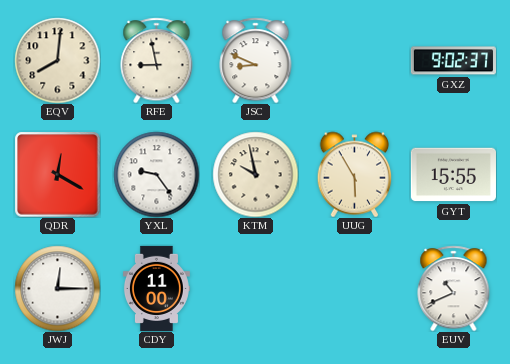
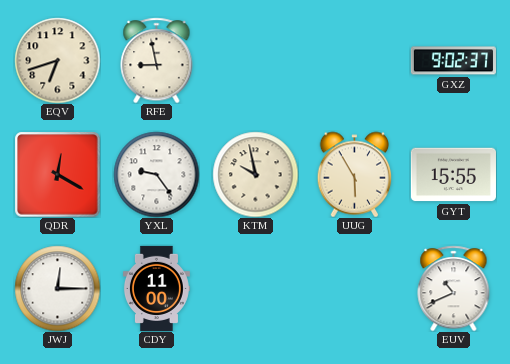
EQV: 8:01 -> 6:42 (57, 60)
JSC: 8:49 -> none (256, 60)
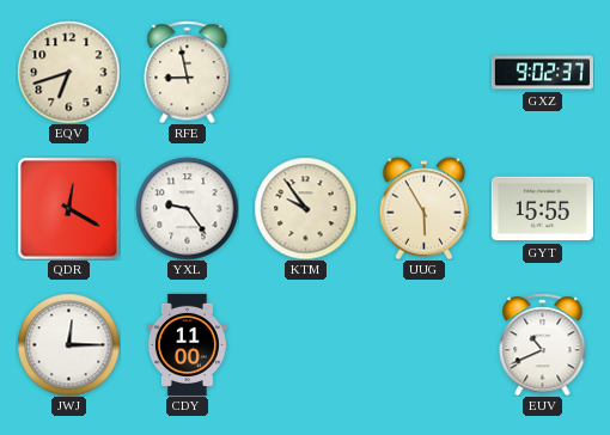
KTM: 9:58 -> 9:54 (305, 208)
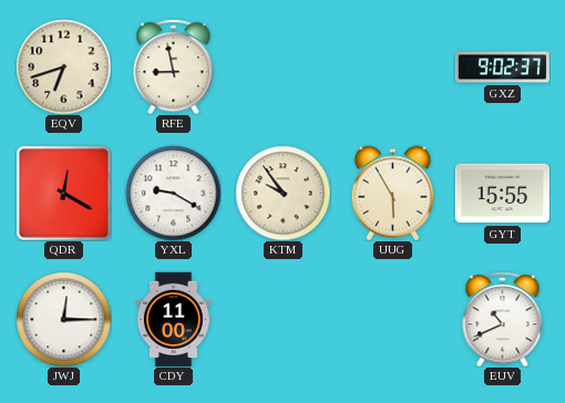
YXL: 9:24 -> 9:20 (173, 193)
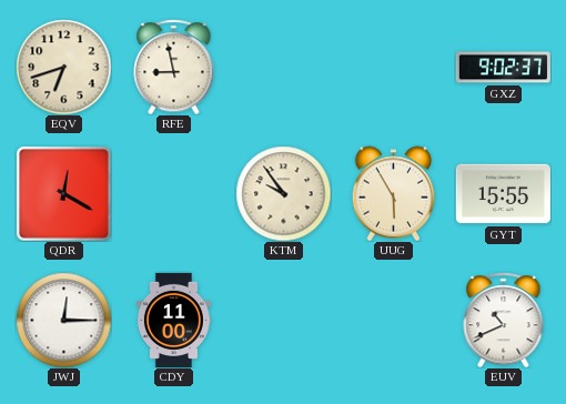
YXL: 9:20 -> none (173, 193)
